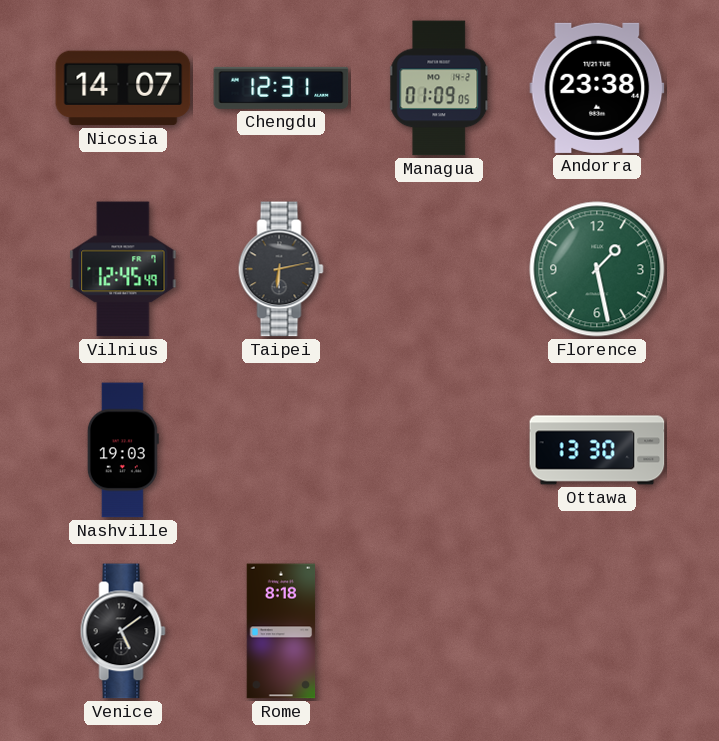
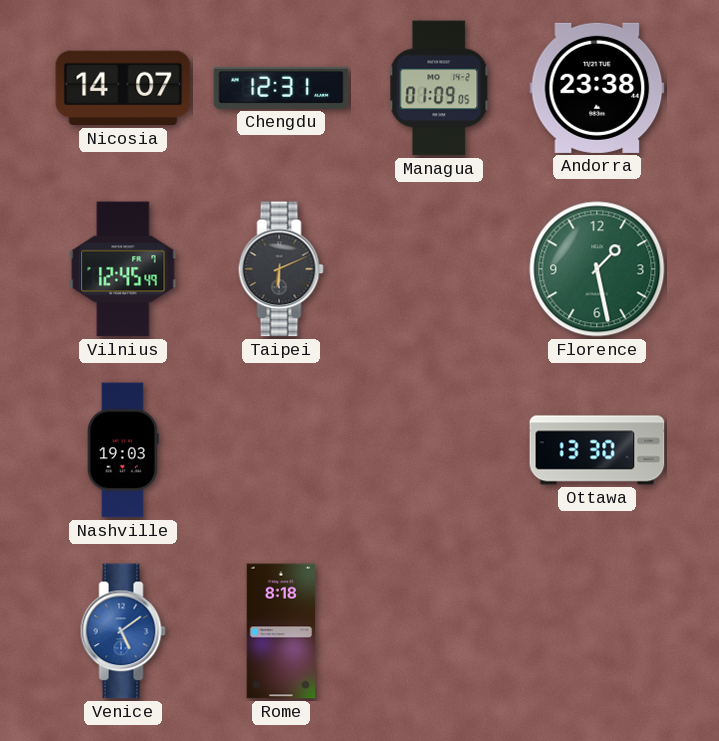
Taipei: 6:13 -> 6:11 (281, 269)
Venice dial: black -> blue (123, 631)
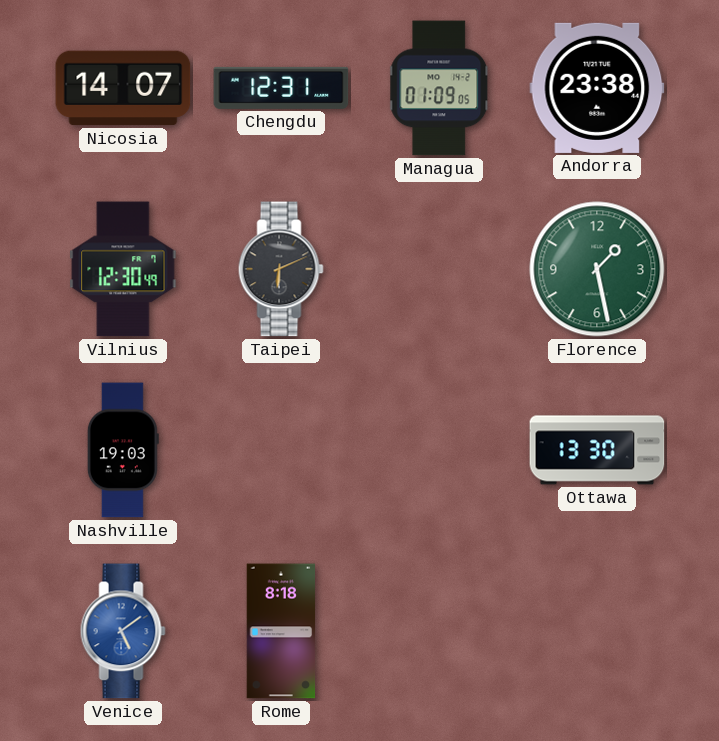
Vilnius: 12:45 -> 12:30 (123, 269)
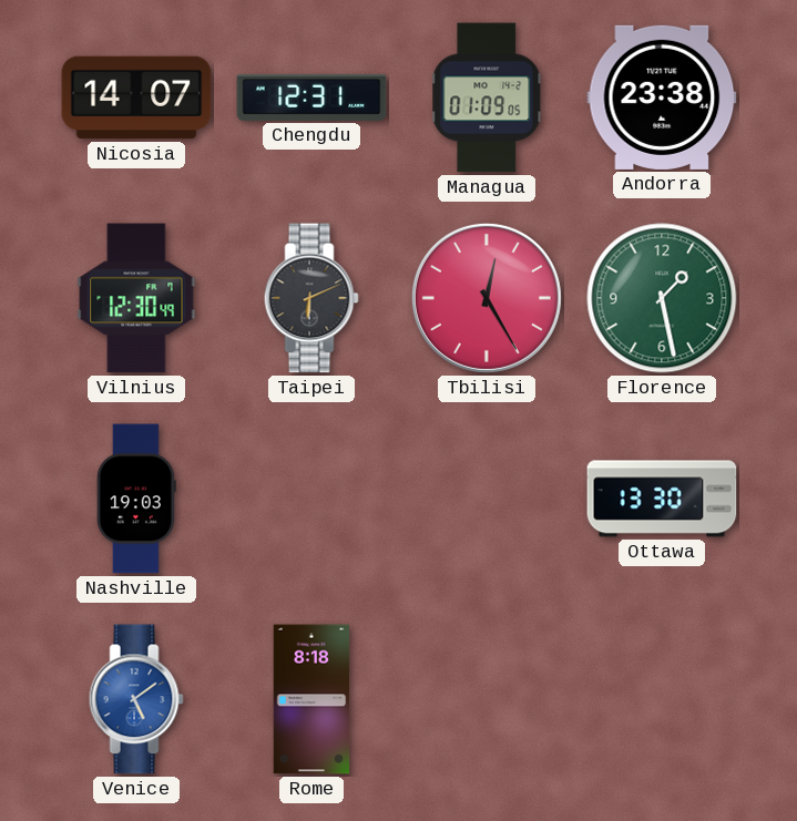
Tbilisi: none -> 12:25 (487, 298)
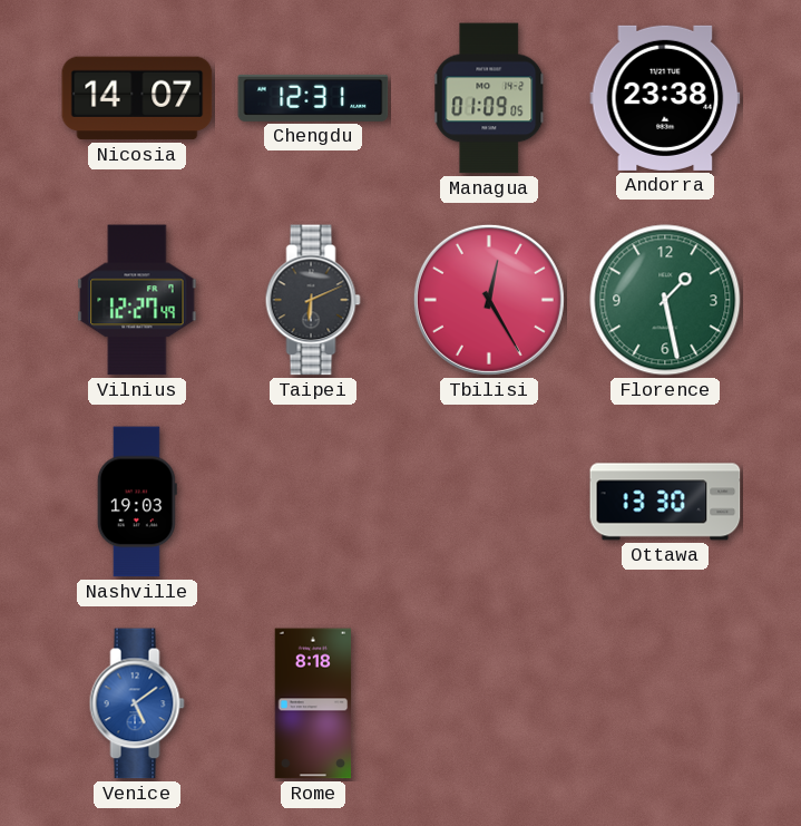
Vilnius: 12:30 -> 12:27 (137, 300)
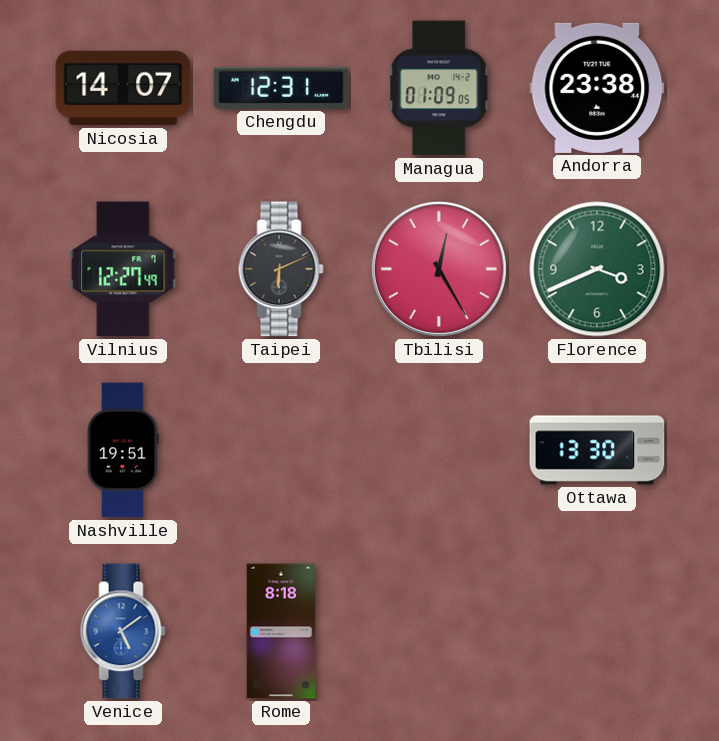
Florence: 1:28 -> 3:41 (597, 269)
Nashville: 19:03 -> 19:51 (123, 450)
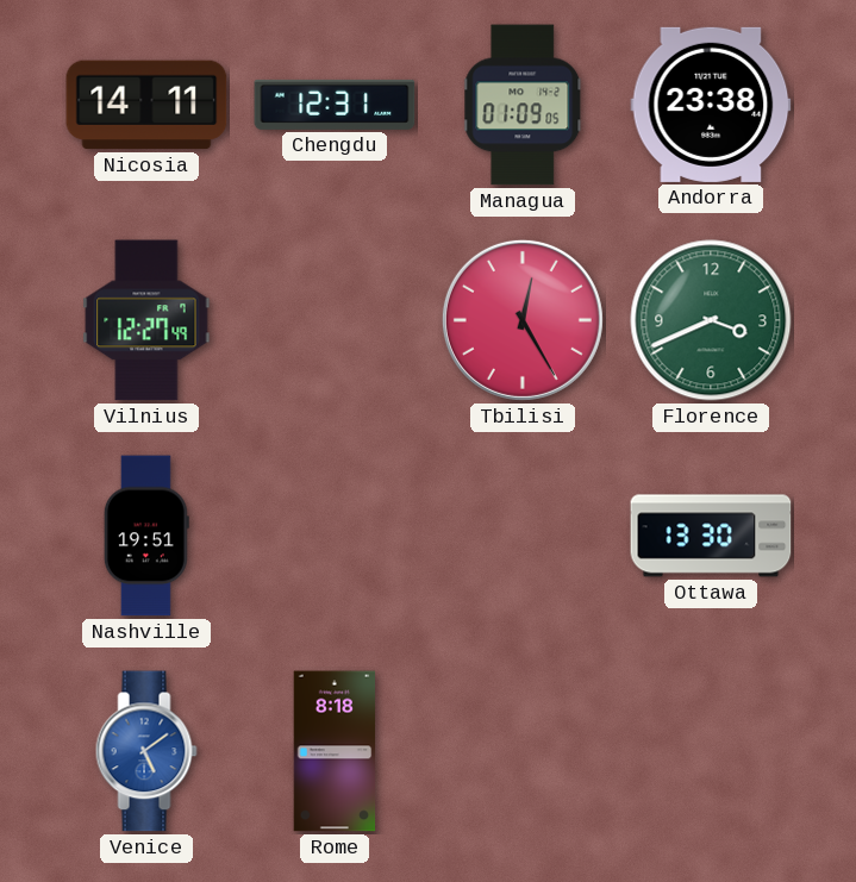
Nicosia: 14:07 -> 14:11 (146, 105)
Taipei: 6:11 -> none (281, 269)
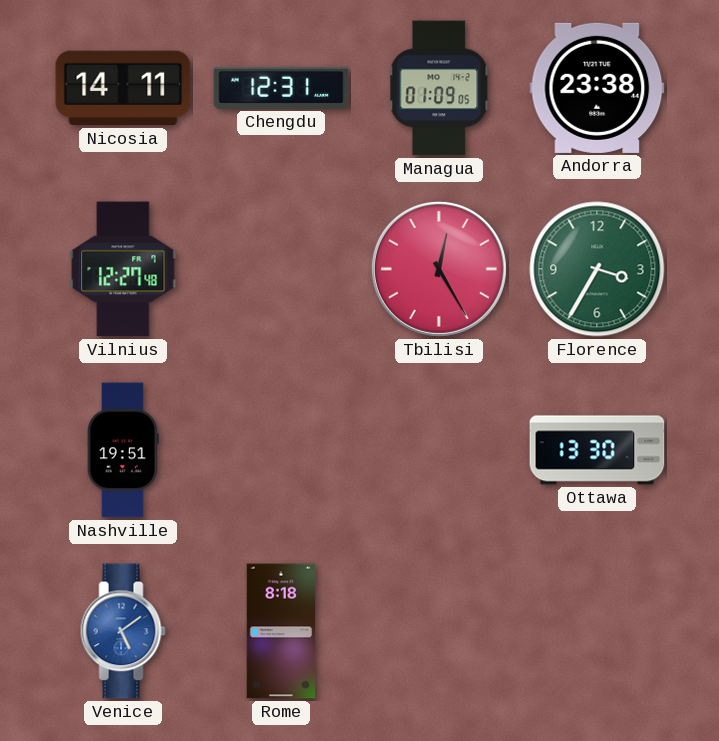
Vilnius: 12:27:49 -> 12:27:48 (123, 269)
Florence: 3:41 -> 3:35 (597, 269)
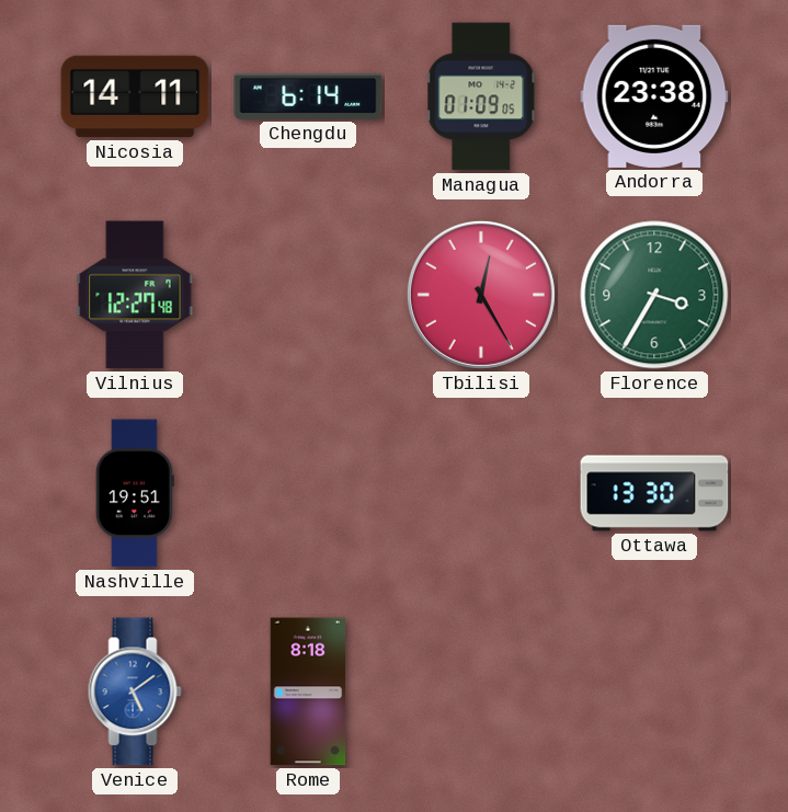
Chengdu: 12:31 -> 6:14 (308, 96)
